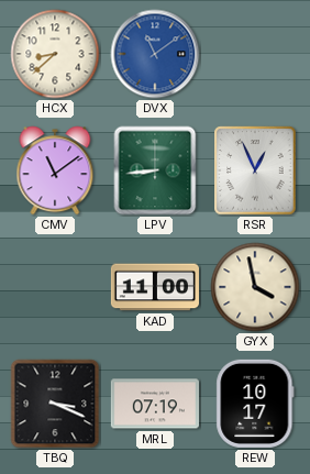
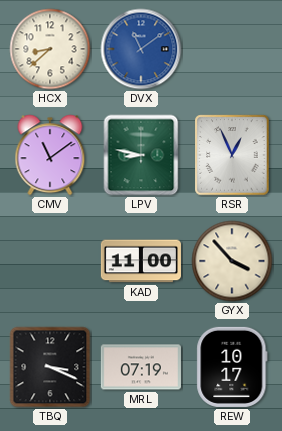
LPV: 8:44 -> 8:47 (141, 155)
GYX: 3:58 -> 3:53 (232, 261)
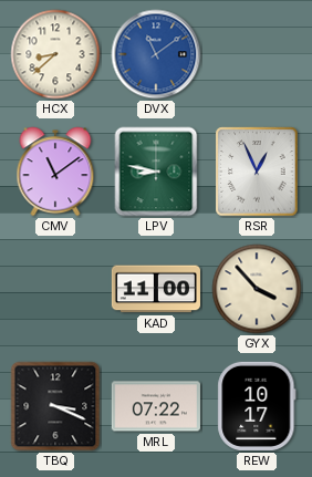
MRL: 07:19 -> 07:22 (156, 406)
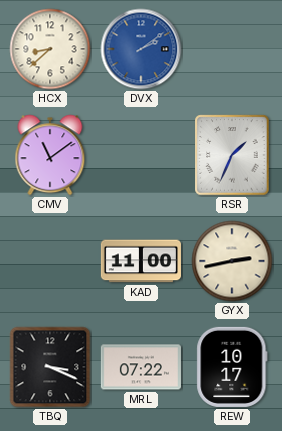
DVX: 11:09 -> 2:09 (141, 49)
LPV: 8:47 -> none (156, 172)
RSR: 12:56 -> 1:34 (232, 155)
GYX: 3:53 -> 2:43 (232, 261)
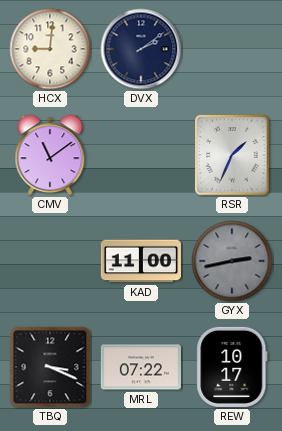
HCX: 8:38 -> 9:01 (50, 49)
DVX dial: blue -> navy (141, 49)
GYX dial: cream -> grey (232, 261)
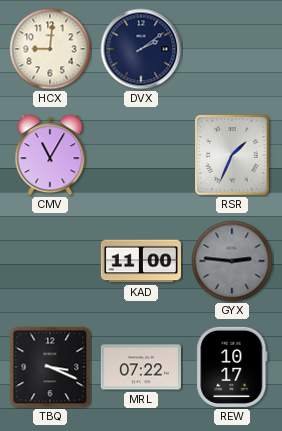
CMV: 11:09 -> 11:05 (50, 155)
GYX: 2:43 -> 2:46 (232, 261)
